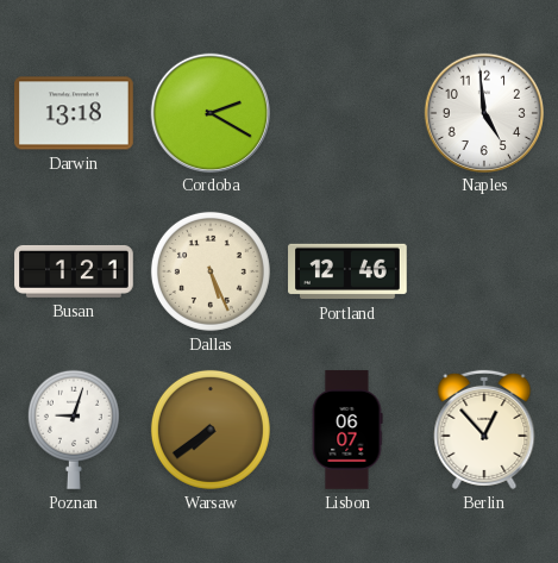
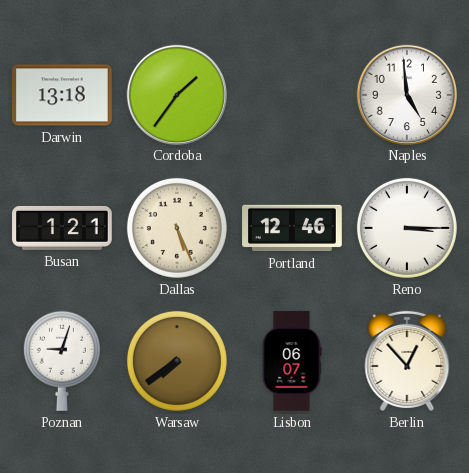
Cordoba: 2:20 -> 1:36 (176, 94)
Reno: none -> 3:15 (407, 228)
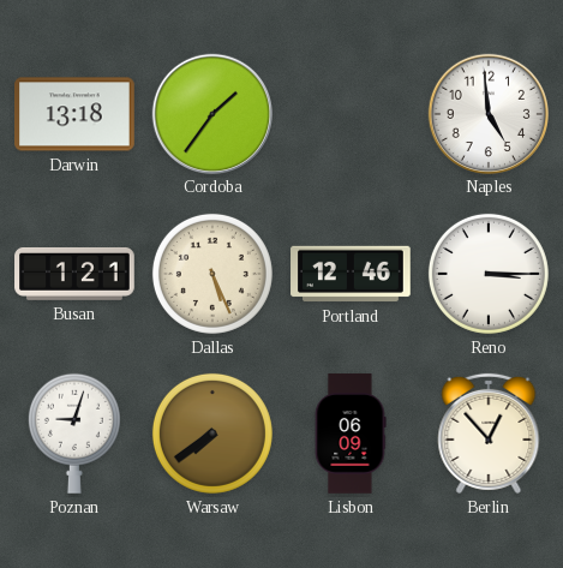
Lisbon: 06:07 -> 06:09 (351, 434)
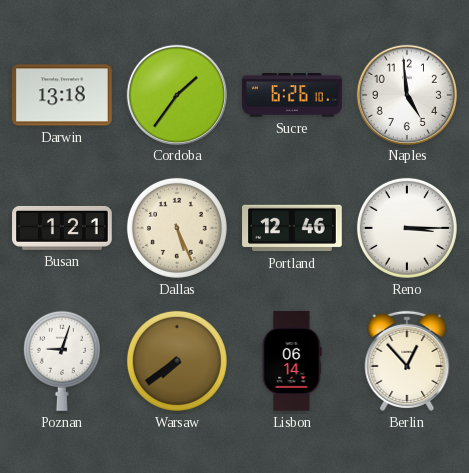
Sucre: none -> 6:26 (292, 95)
Lisbon: 06:09 -> 06:14 (292, 361)
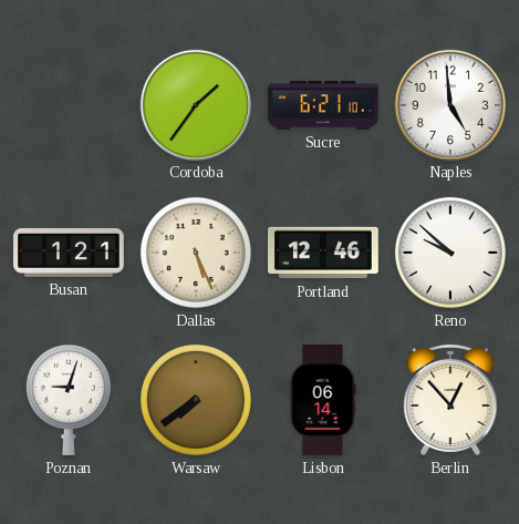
Darwin: 13:18 -> none (63, 95)
Sucre: 6:26 -> 6:21 (323, 105)
Reno: 3:15 -> 9:52 (450, 253)
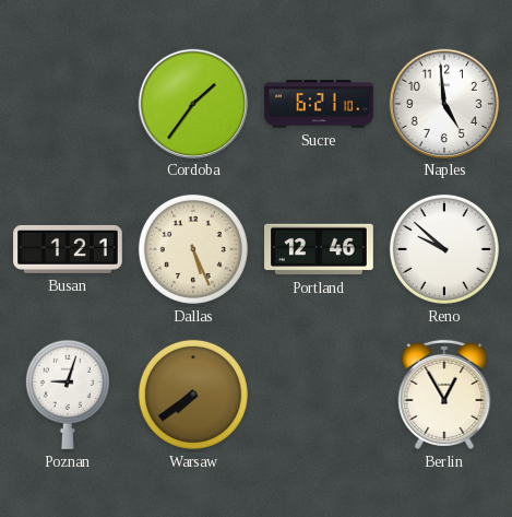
Lisbon: 06:14 -> none (323, 400)
Berlin: 12:53 -> 12:55 (444, 395)
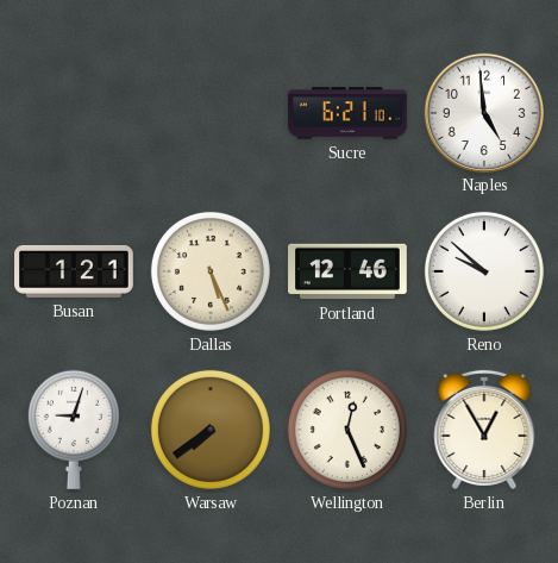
Cordoba: 1:36 -> none (192, 103)
Wellington: none -> 12:26 (347, 430)
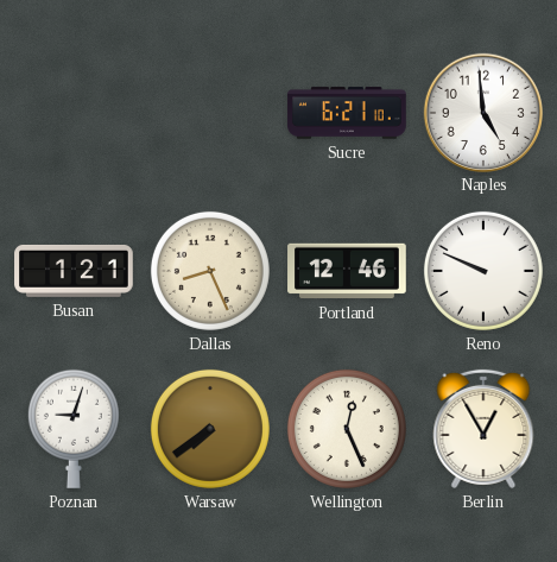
Dallas: 5:26 -> 8:26 (210, 271)
Reno: 9:52 -> 9:49 (483, 271)
